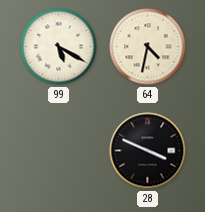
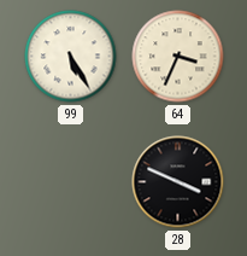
99: 5:20 -> 5:25 (71, 57)
64: 4:32 -> 3:34 (178, 57)
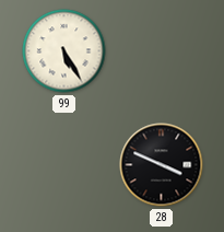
64: 3:34 -> none (178, 57)
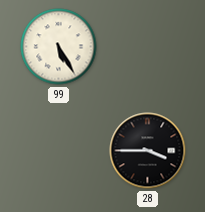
28: 3:49 -> 3:45 (148, 151)
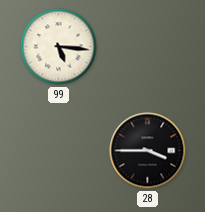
99: 5:25 -> 5:16 (59, 47)
